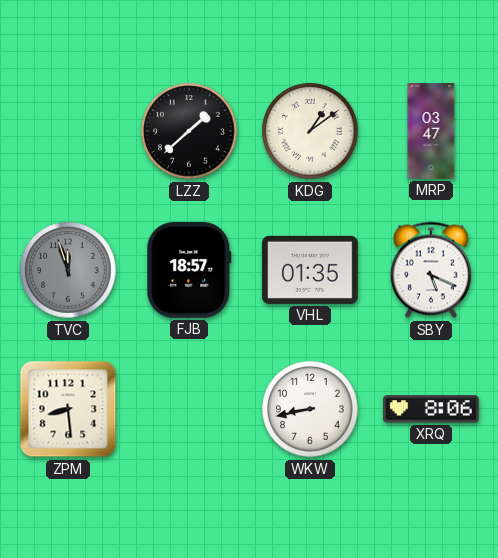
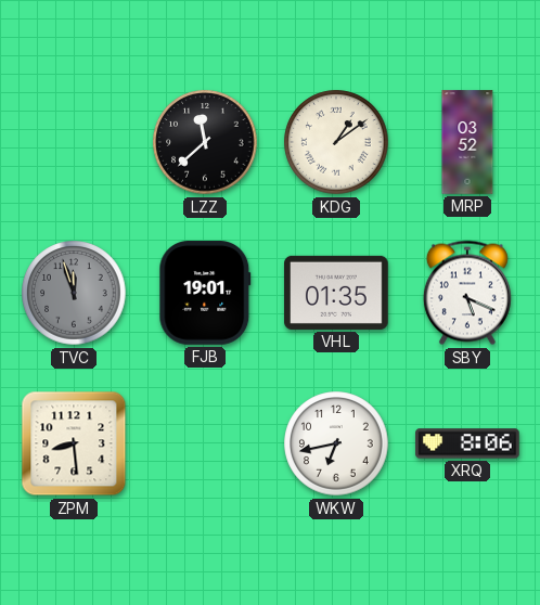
LZZ: 1:38 -> 11:38 (205, 142)
MRP: 03:47 -> 03:52 (467, 142)
FJB: 18:57 -> 19:01 (205, 293)
WKW: 8:43 -> 6:43 (336, 443)
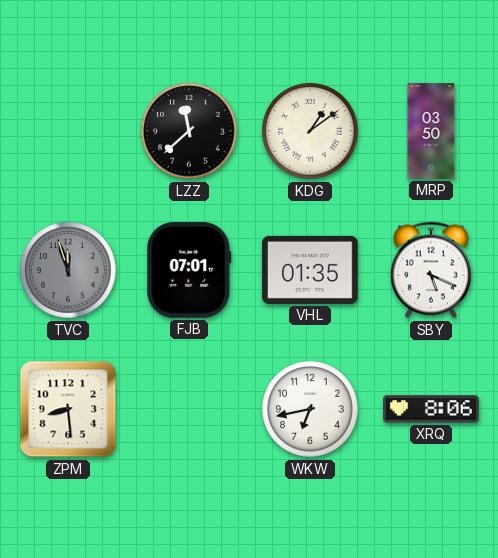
MRP: 03:52 -> 03:50 (431, 131)
FJB: 19:01 -> 07:01 (189, 270)
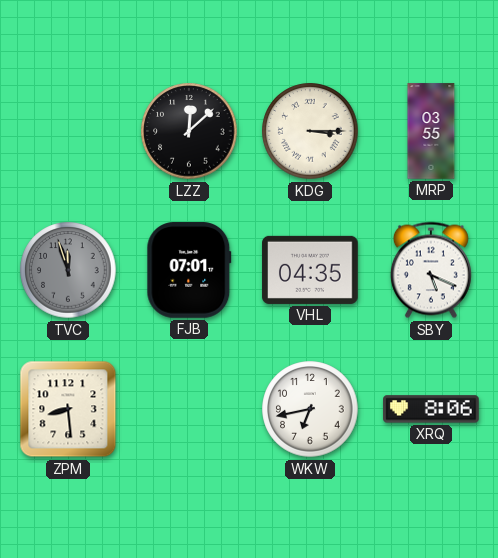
LZZ: 11:38 -> 12:08 (189, 131)
KDG: 1:09 -> 3:15 (310, 131)
MRP: 03:50 -> 03:55 (431, 131)
VHL: 01:35 -> 04:35 (310, 270)
